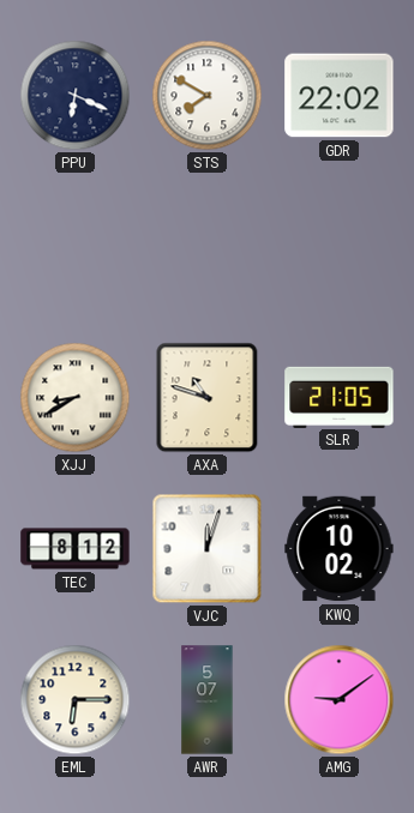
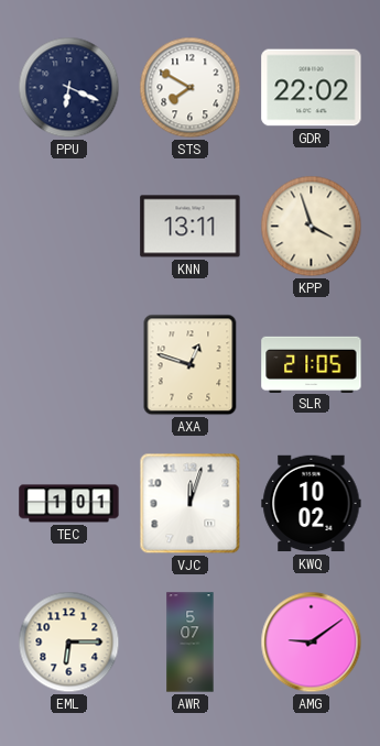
KNN: none -> 13:11 (191, 227)
KPP: none -> 3:57 (312, 227)
XJJ: 8:40 -> none (76, 398)
AXA: 10:48 -> 12:48 (191, 365)
TEC: 8:12 -> 1:01 (69, 504)
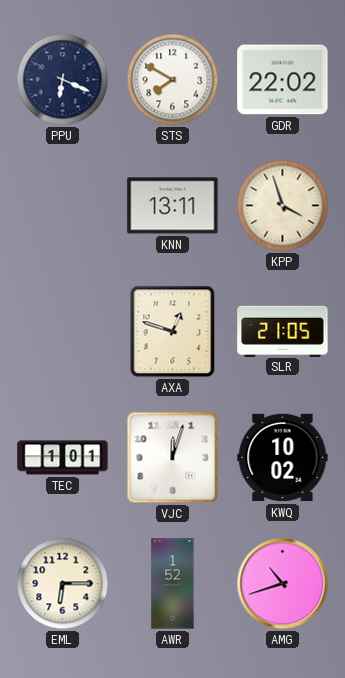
AWR: 5:07 -> 1:52 (173, 584)
AMG: 9:09 -> 10:42 (283, 584)
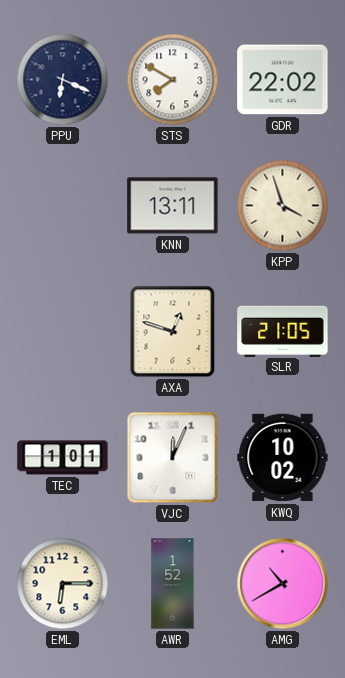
VJC: 12:03 -> 12:04 (173, 458)
AMG: 10:42 -> 10:40 (283, 584)
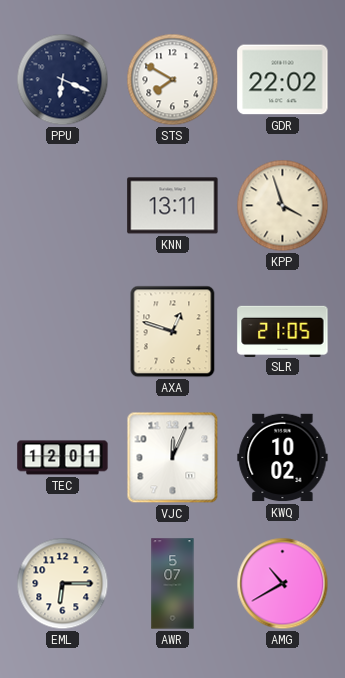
TEC: 1:01 -> 12:01 (63, 458)
AWR: 1:52 -> 5:07 (173, 584)
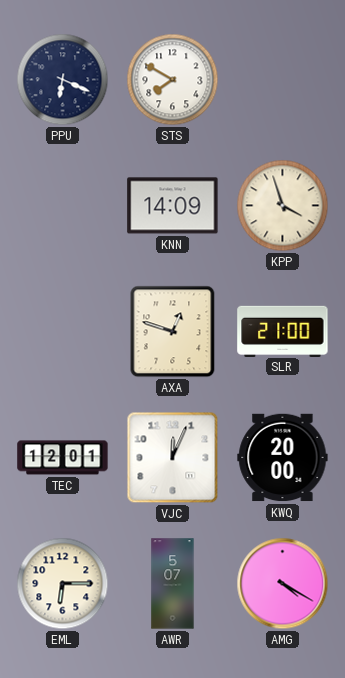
GDR: 22:02 -> none (283, 80)
KNN: 13:11 -> 14:09 (173, 206)
SLR: 21:05 -> 21:00 (283, 331)
KWQ: 10:02 -> 20:00 (283, 458)
AMG: 10:40 -> 4:20 (283, 584)
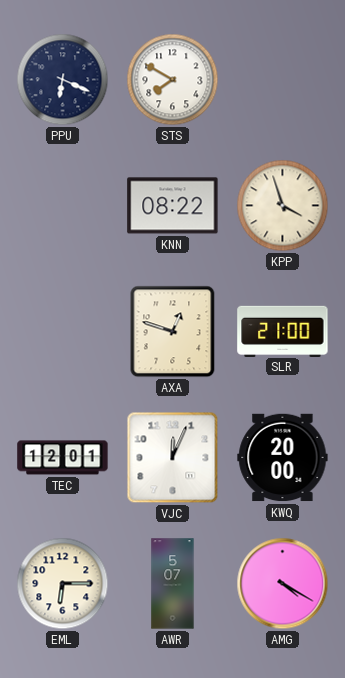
KNN: 14:09 -> 08:22 (173, 206)
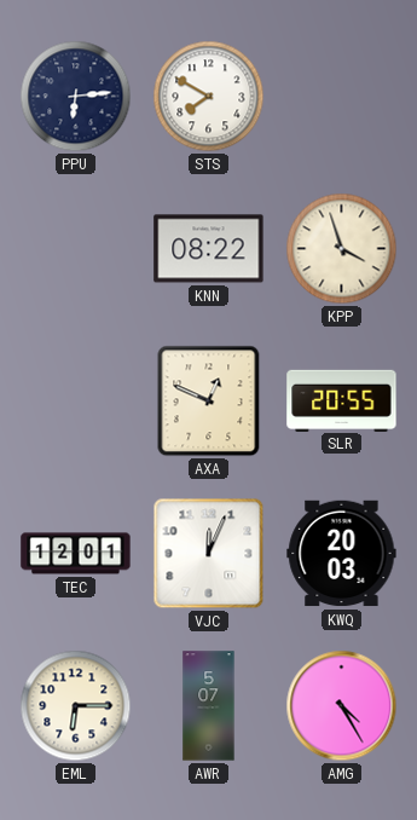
PPU: 6:19 -> 6:14 (76, 97)
AXA: 12:48 -> 12:49 (209, 402)
SLR: 21:00 -> 20:55 (342, 400)
KWQ: 20:00 -> 20:03 (342, 554)
AMG: 4:20 -> 4:25 (342, 706)
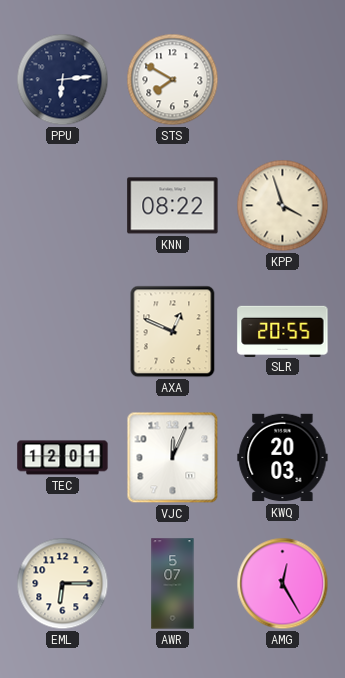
AMG: 4:25 -> 12:25 (283, 584)
